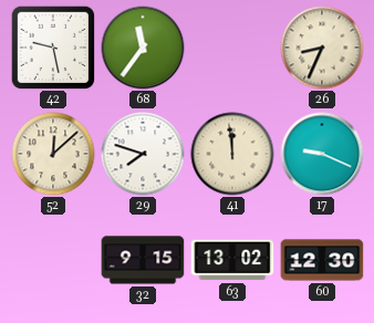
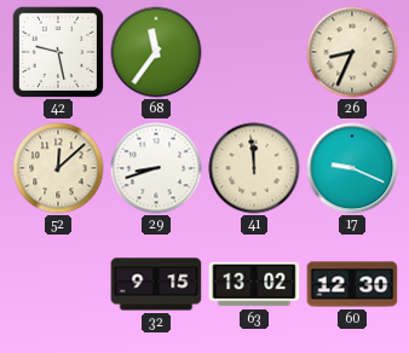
29: 7:48 -> 8:42 (156, 168)
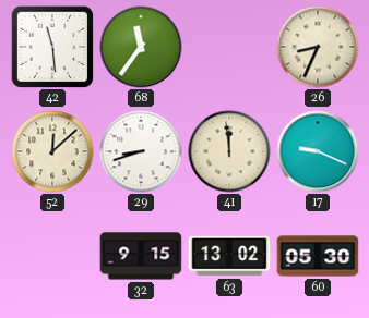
42: 9:28 -> 11:29 (52, 47)
60: 12:30 -> 05:30 (318, 256)
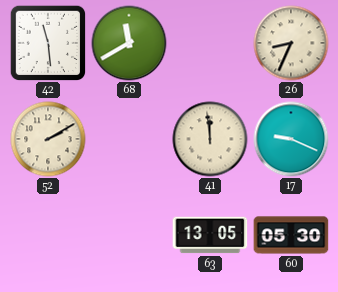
68: 11:36 -> 11:40 (129, 43)
52: 12:08 -> 2:10 (48, 139)
29: 8:42 -> none (141, 151)
32: 9:15 -> none (141, 256)
63: 13:02 -> 13:05 (210, 235)
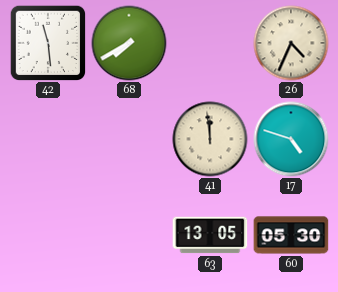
68: 11:40 -> 7:40 (129, 43)
26: 8:34 -> 4:34 (291, 43)
52: 2:10 -> none (48, 139)
17: 9:19 -> 4:48 (291, 139)
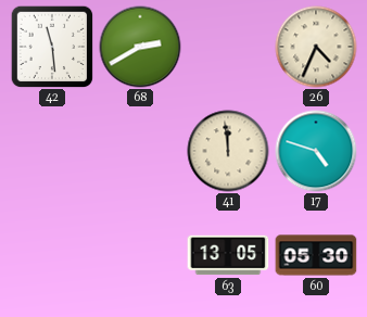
68: 7:40 -> 2:40 (140, 47)
